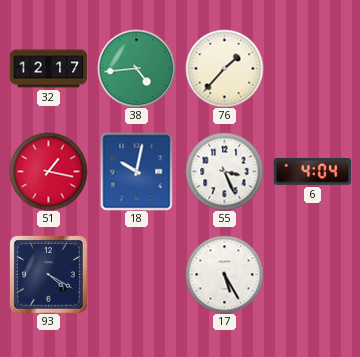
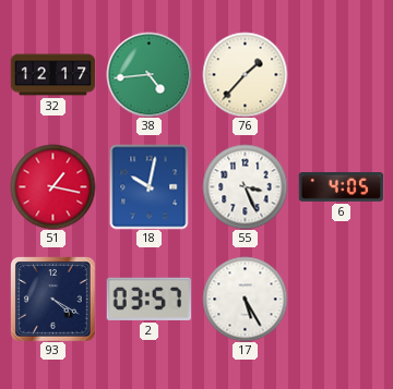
6: 4:04 -> 4:05 (341, 187)
2: none -> 03:57 (148, 299)
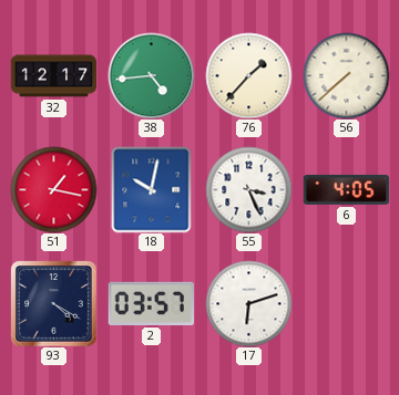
56: none -> 7:38 (346, 75)
17: 5:25 -> 6:12 (248, 303)
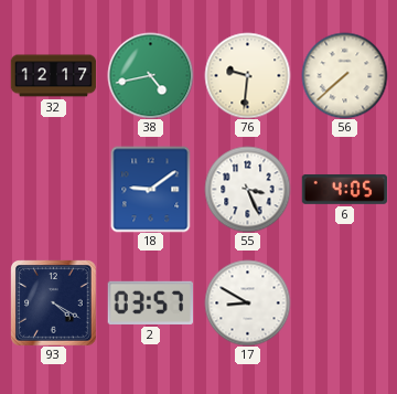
38: 4:44 -> 4:43 (150, 75)
76: 1:37 -> 9:31 (247, 75)
51: 1:17 -> none (53, 189)
18: 10:02 -> 9:09 (151, 189)
17: 6:12 -> 8:50 (247, 302)
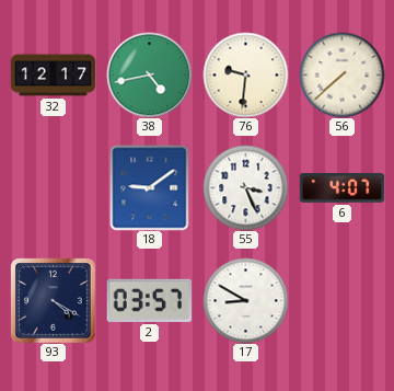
6: 4:05 -> 4:07 (341, 188)
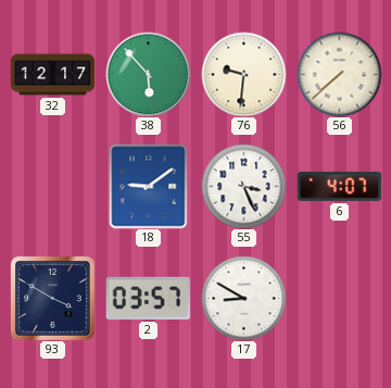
38: 4:43 -> 5:53 (148, 74)
93: 4:20 -> 3:50 (52, 298)
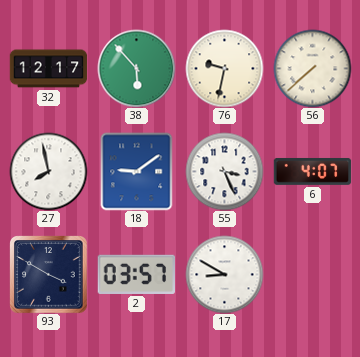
76: 9:31 -> 9:32 (224, 68)
27: none -> 7:58 (48, 171)
